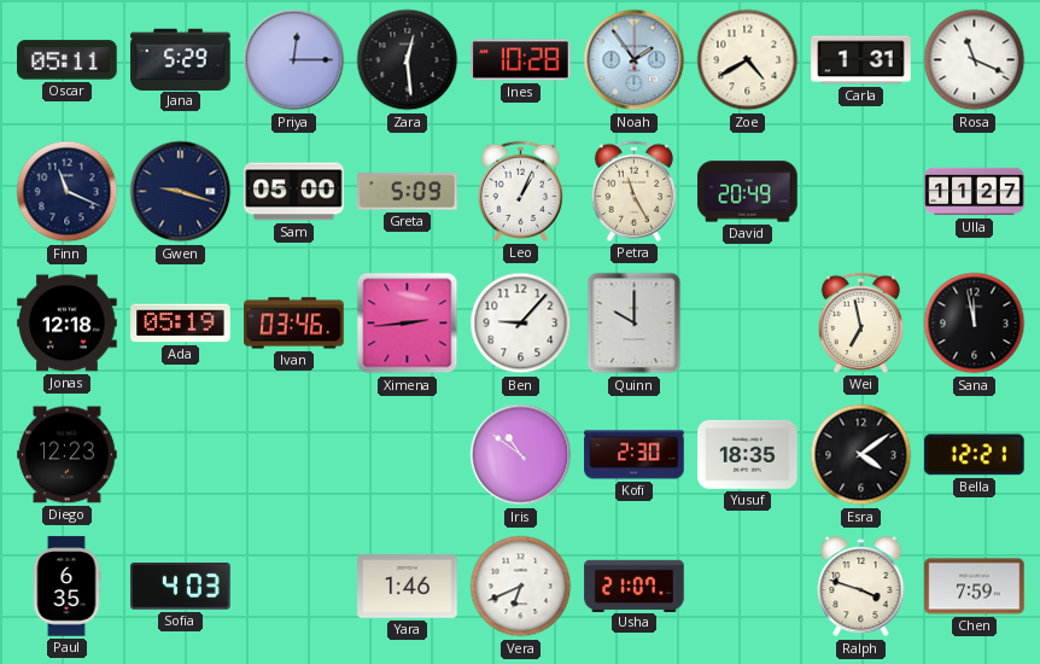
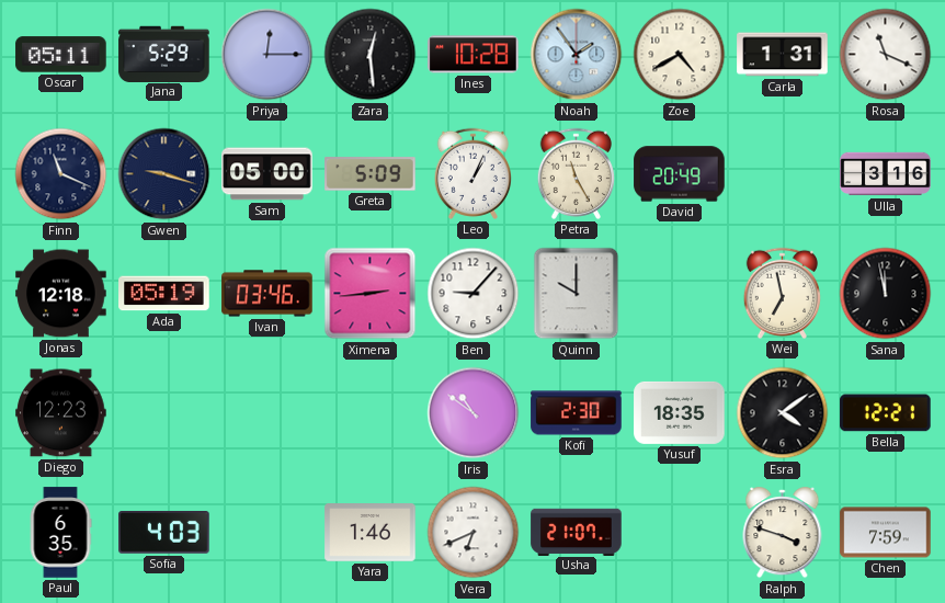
Ulla: 11:27 -> 3:16 (886, 174)
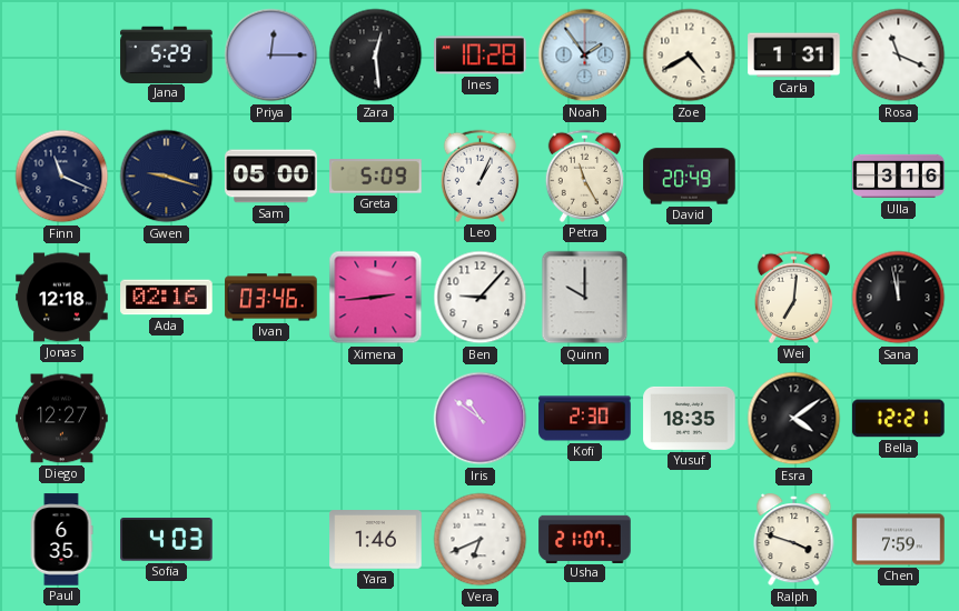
Oscar: 05:11 -> none (61, 55)
Ada: 05:19 -> 02:16 (167, 298)
Wei: 6:58 -> 7:01 (793, 297)
Diego: 12:23 -> 12:27 (62, 419)
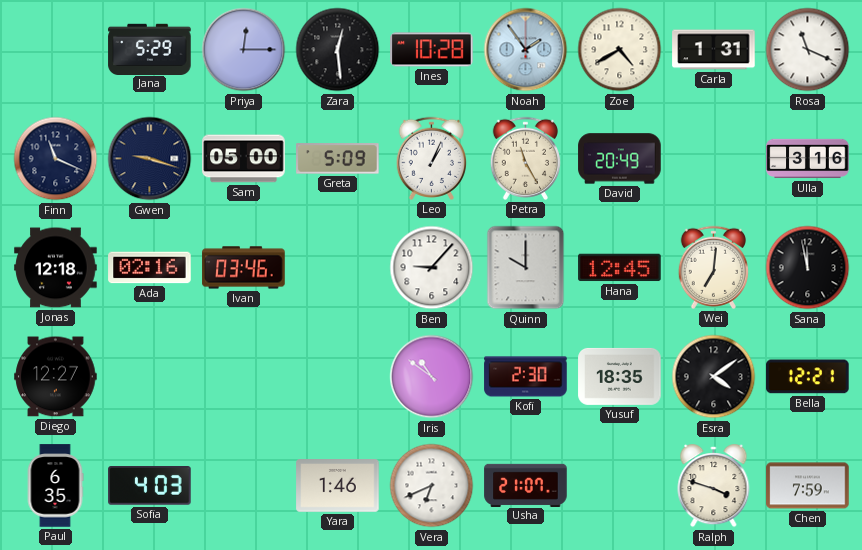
Ximena: 2:44 -> none (376, 298)
Hana: none -> 12:45 (620, 268)
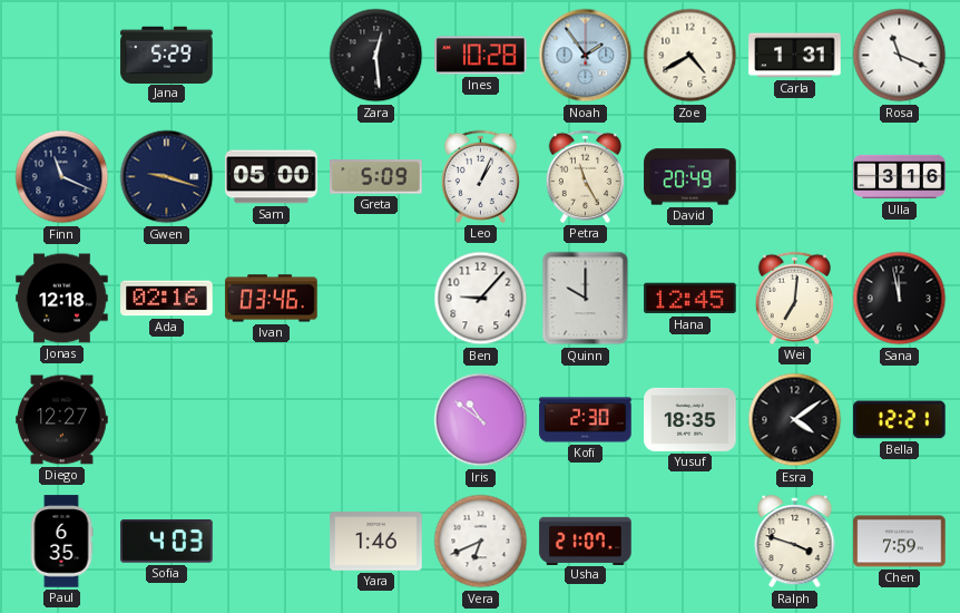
Priya: 12:15 -> none (244, 50)
